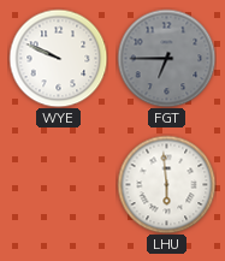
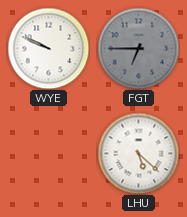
LHU: 5:59 -> 5:22 (138, 153)
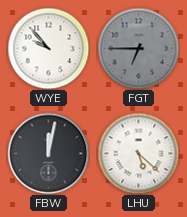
WYE: 9:49 -> 9:53 (48, 48)
FBW: none -> 12:02 (48, 153)
